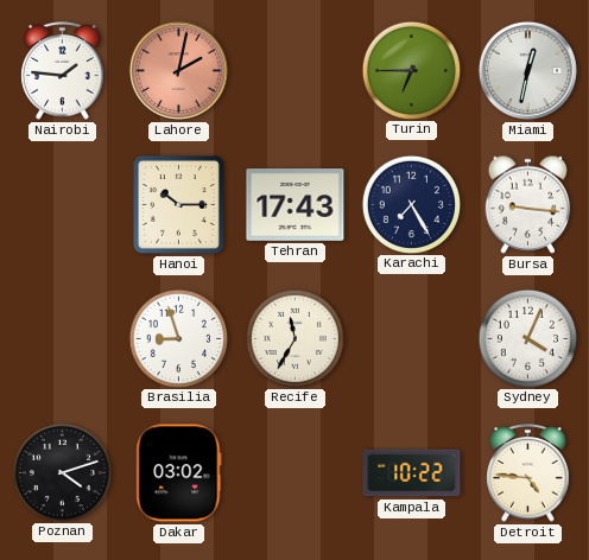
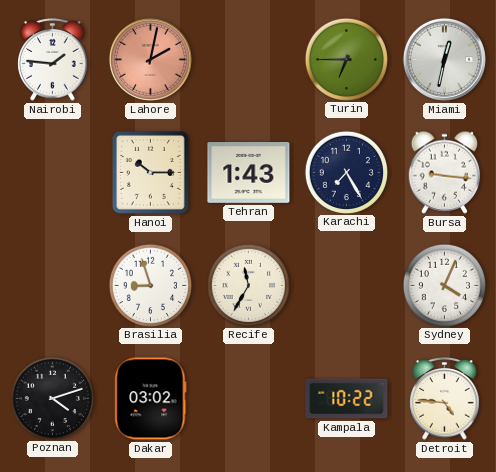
Tehran: 17:43 -> 1:43 (249, 173)
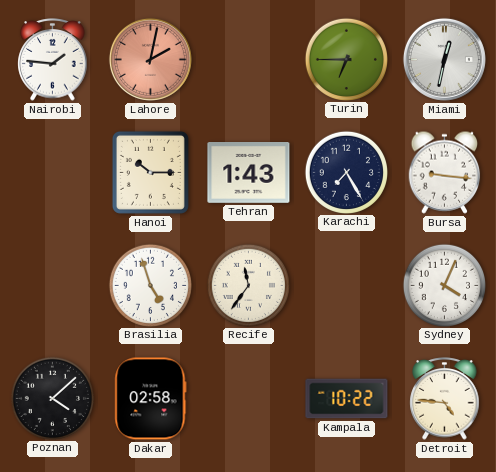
Brasilia: 8:57 -> 4:57 (150, 285)
Recife: 11:35 -> 11:36 (248, 285)
Poznan: 4:12 -> 4:08 (52, 398)
Dakar: 03:02 -> 02:58 (151, 399)
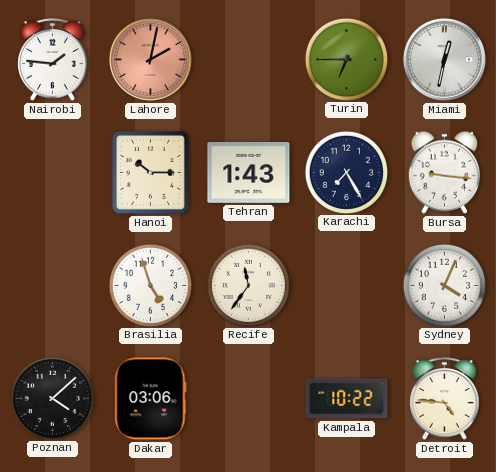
Dakar: 02:58 -> 03:06 (151, 399)
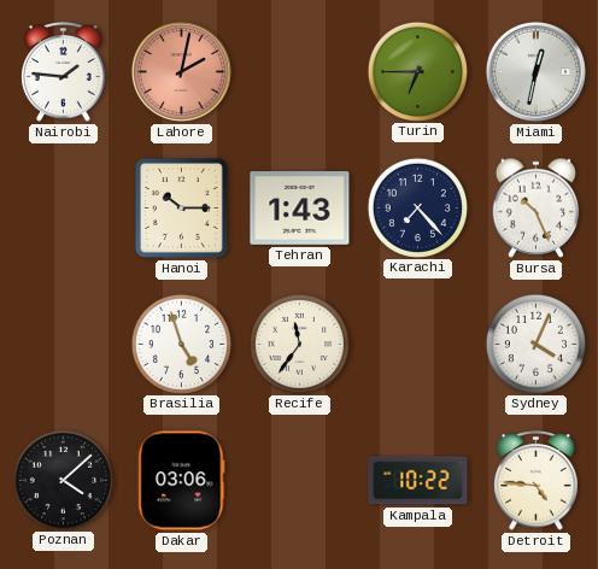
Karachi: 7:25 -> 7:23 (417, 207)
Bursa: 9:16 -> 10:26 (537, 207)
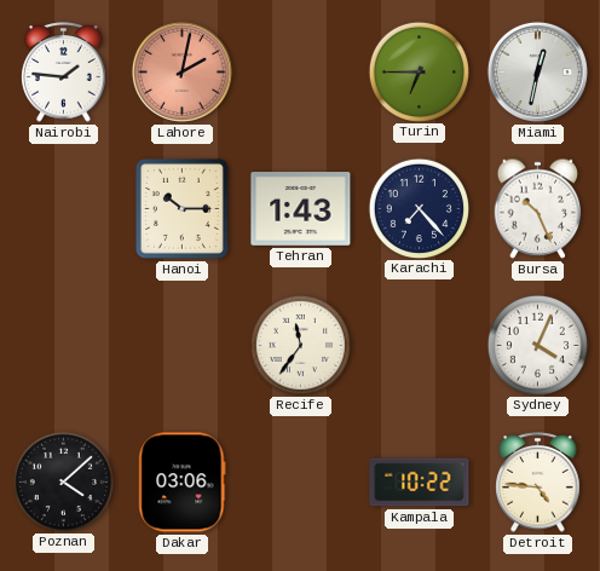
Brasilia: 4:57 -> none (181, 344)
